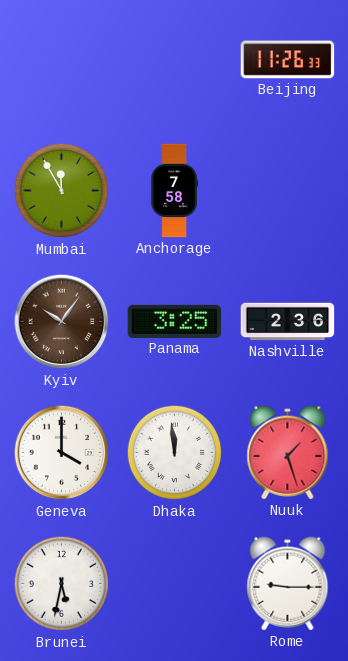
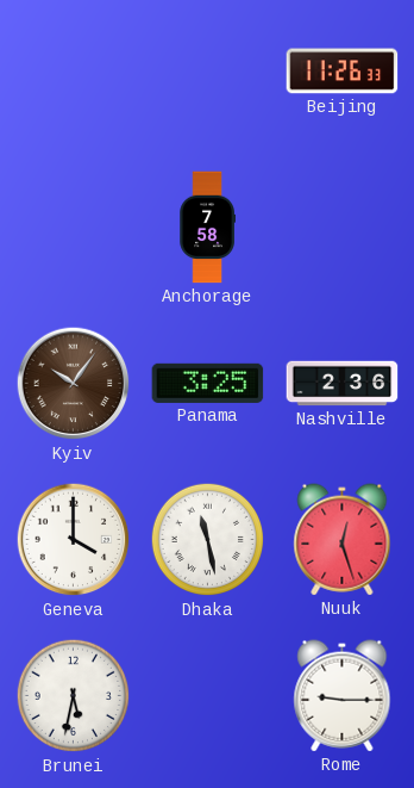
Mumbai: 11:55 -> none (62, 191)
Dhaka: 11:59 -> 11:28 (208, 540)
Nuuk: 1:27 -> 12:27 (343, 540)
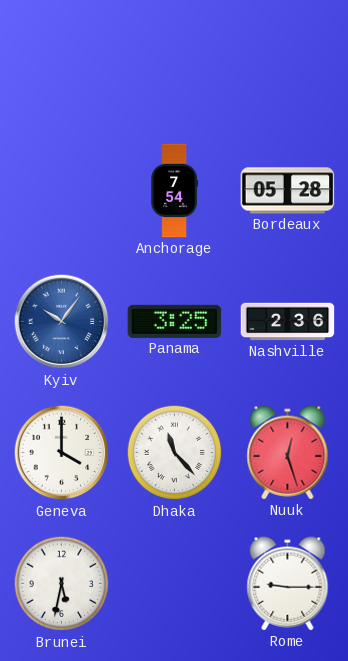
Beijing: 11:26 -> none (343, 72)
Anchorage: 7:58 -> 7:54 (174, 191)
Bordeaux: none -> 05:28 (288, 191)
Kyiv dial: brown -> blue (62, 322)
Dhaka: 11:28 -> 11:23 (175, 453)
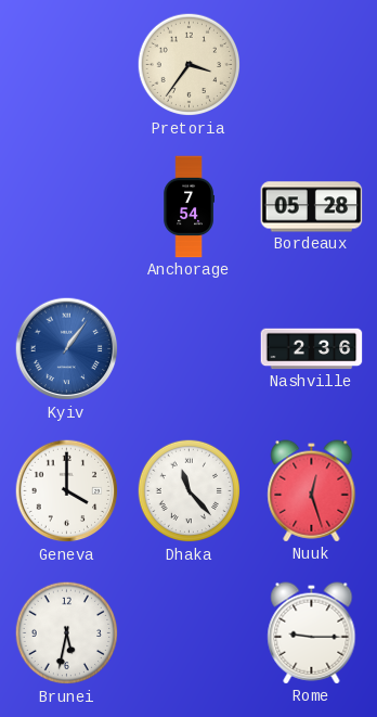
Pretoria: none -> 3:36 (190, 65)
Kyiv: 10:06 -> 1:06 (67, 349)
Panama: 3:25 -> none (175, 321)
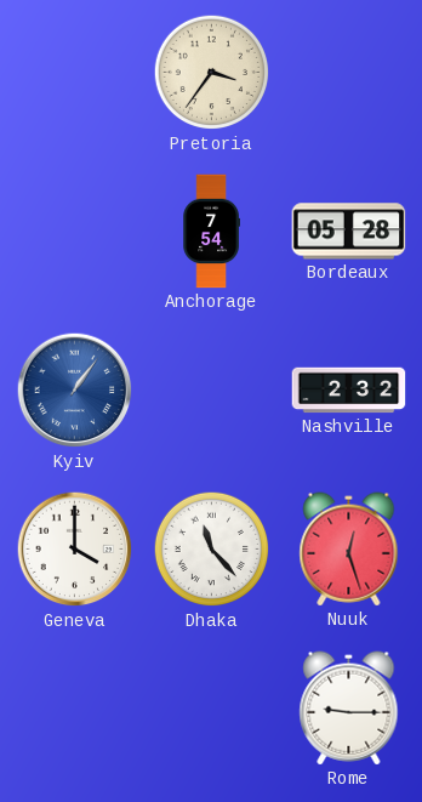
Nashville: 2:36 -> 2:32 (349, 391)
Brunei: 5:32 -> none (67, 633)
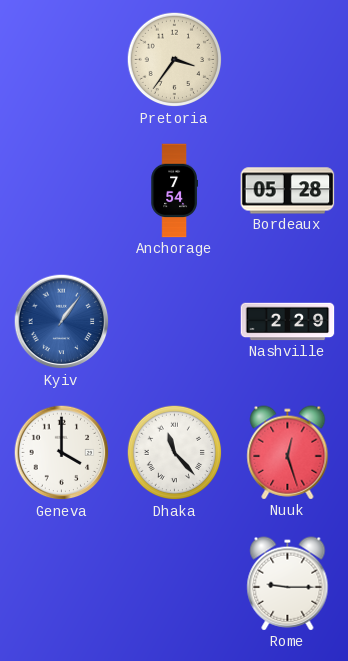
Nashville: 2:32 -> 2:29 (288, 322)
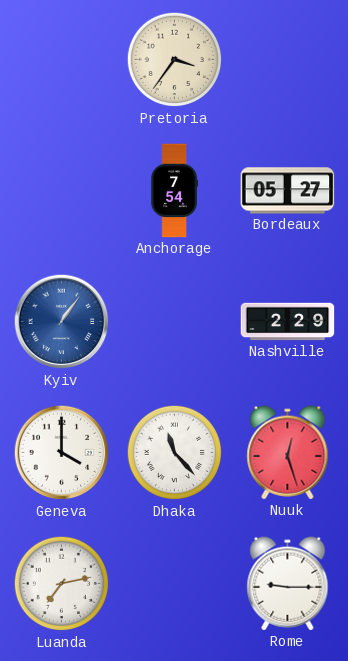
Bordeaux: 05:28 -> 05:27 (288, 191)
Luanda: none -> 7:13 (62, 584)
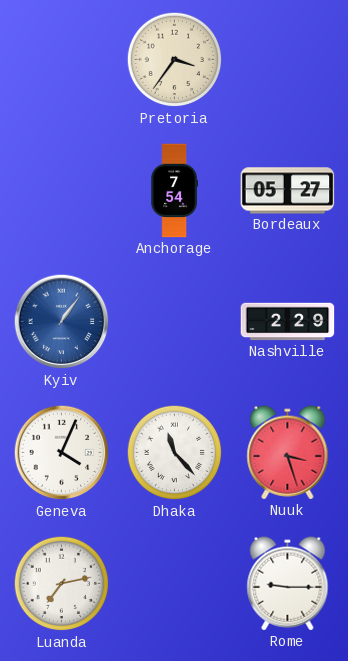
Geneva: 4:00 -> 4:04 (62, 453)
Nuuk: 12:27 -> 3:27 (288, 453)
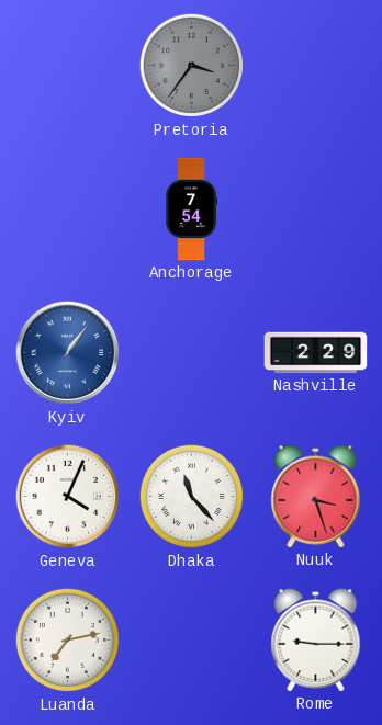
Pretoria dial: cream -> grey (192, 66)
Bordeaux: 05:27 -> none (288, 191)
